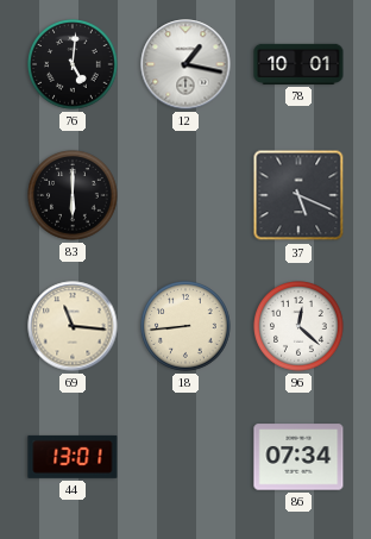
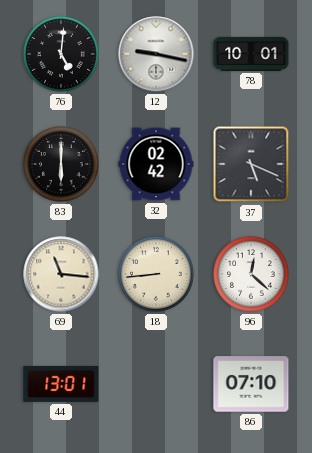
12: 1:17 -> 9:17 (156, 54)
32: none -> 02:42 (156, 164)
86: 07:34 -> 07:10 (251, 384)
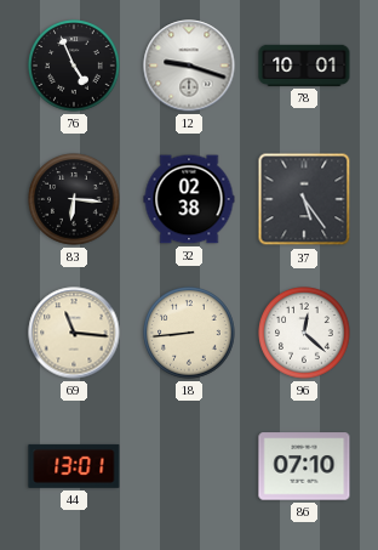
76: 5:01 -> 4:56 (74, 66)
12: 9:17 -> 9:18 (189, 66)
83: 6:00 -> 6:16 (74, 199)
32: 02:42 -> 02:38 (189, 199)
37: 5:19 -> 5:24 (304, 199)
